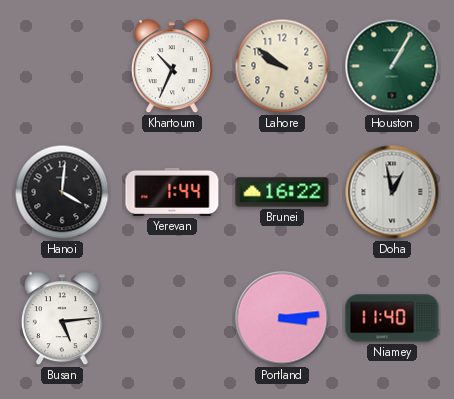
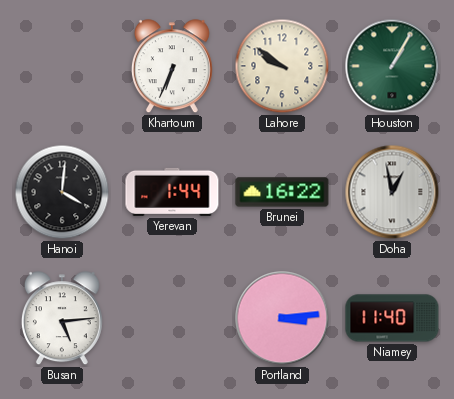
Khartoum: 10:34 -> 6:34 (172, 67)
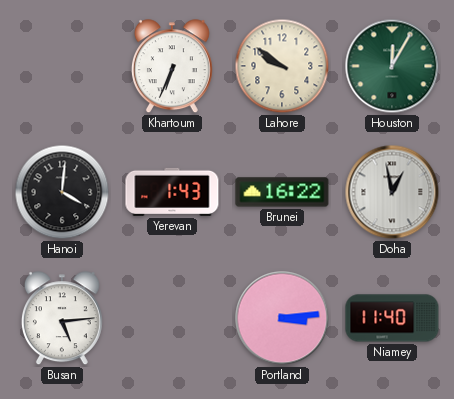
Houston: 1:05 -> 12:05 (392, 66)
Yerevan: 1:44 -> 1:43 (172, 192)
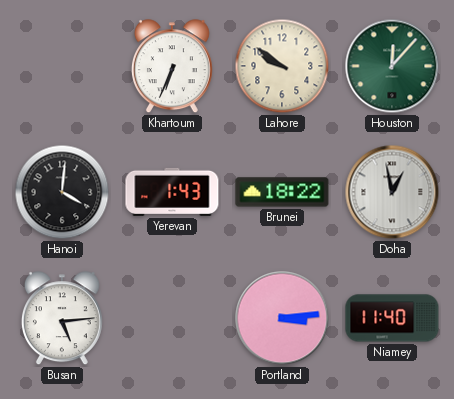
Houston: 12:05 -> 12:07 (392, 66)
Brunei: 16:22 -> 18:22 (282, 192)
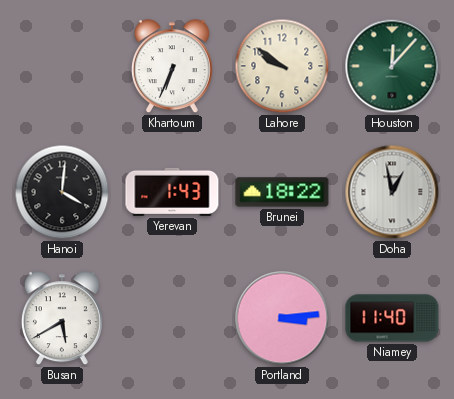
Busan: 5:14 -> 5:40 (62, 319)
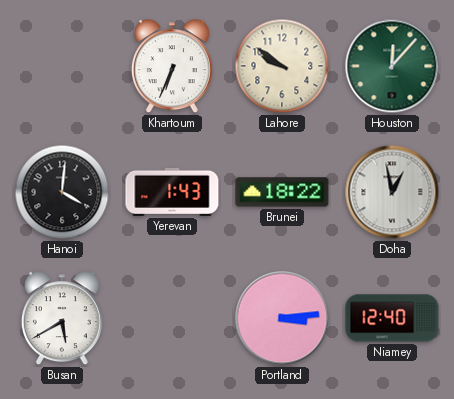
Niamey: 11:40 -> 12:40 (392, 318)
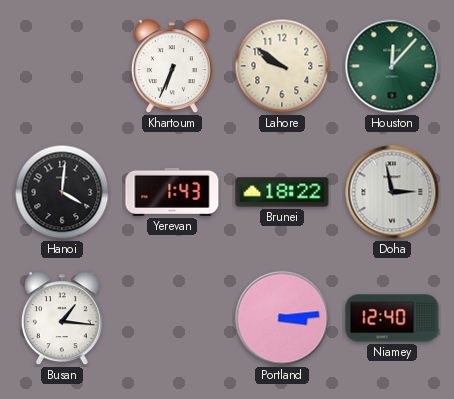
Doha: 12:58 -> 2:58 (392, 192)
Busan: 5:40 -> 1:16 (62, 319)
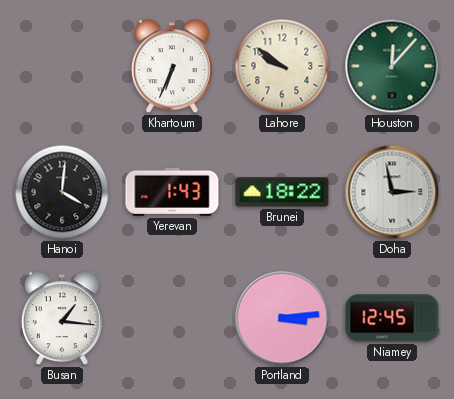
Niamey: 12:40 -> 12:45 (392, 318)
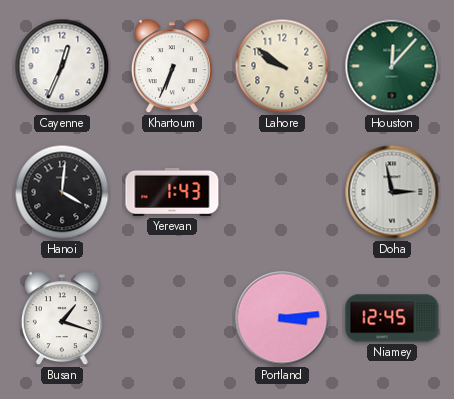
Cayenne: none -> 12:34 (62, 66)
Brunei: 18:22 -> none (282, 192)
Busan: 1:16 -> 1:18 (62, 319)
